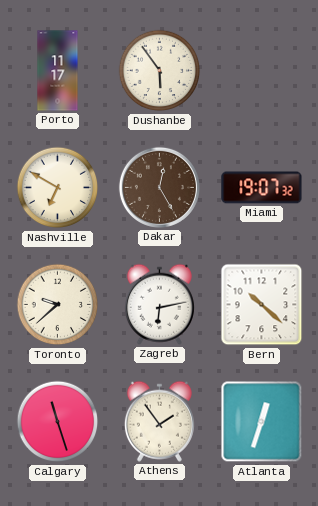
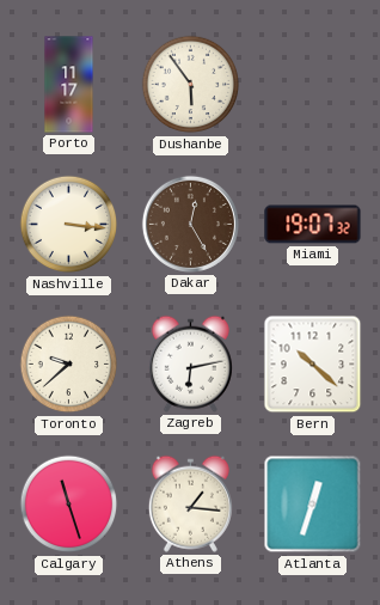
Nashville: 6:50 -> 3:16 (69, 225)
Athens: 1:54 -> 1:16 (190, 503)
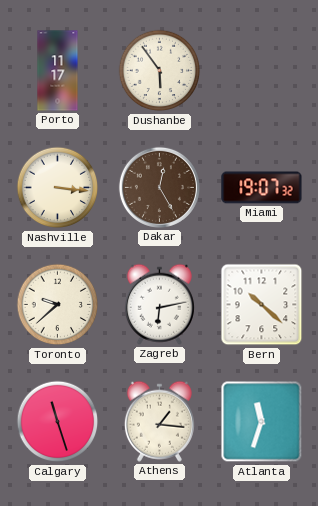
Atlanta: 12:33 -> 11:33 (262, 422)
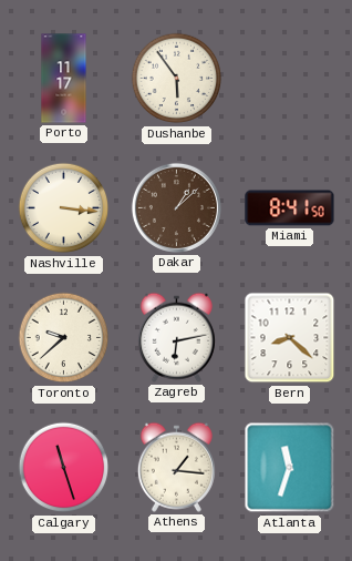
Dakar: 12:25 -> 1:08 (176, 207)
Miami: 19:07 -> 8:41 (290, 208)
Bern: 10:22 -> 8:22 (290, 338)
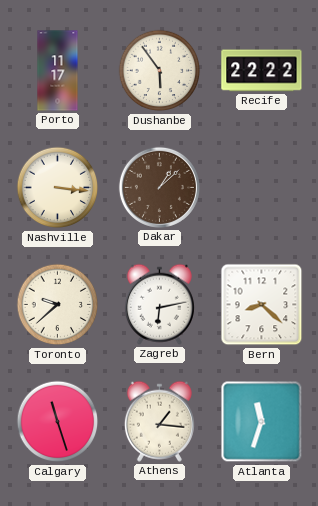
Recife: none -> 22:22 (262, 71)
Miami: 8:41 -> none (290, 208)
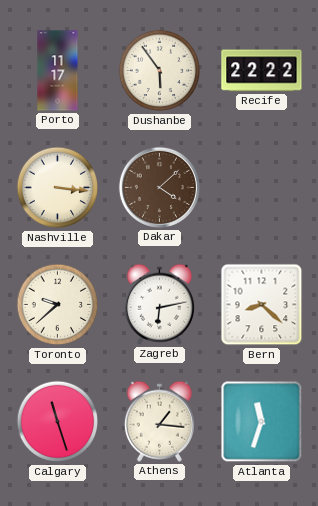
Dakar: 1:08 -> 4:08 (159, 187)
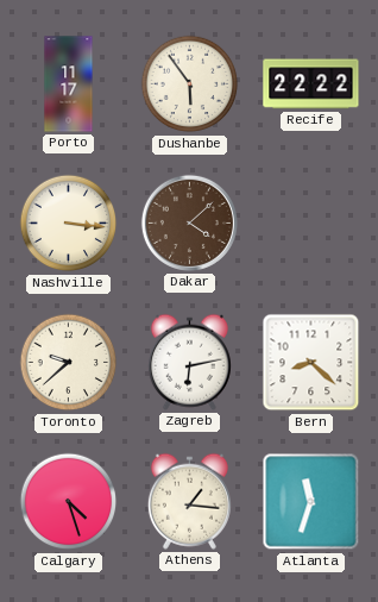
Calgary: 11:27 -> 4:27 (69, 502)
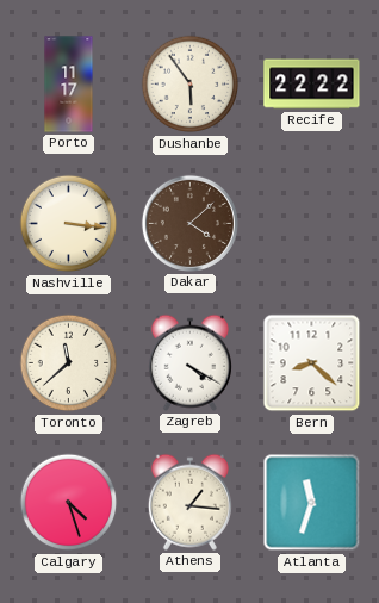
Toronto: 9:38 -> 11:38 (69, 363)
Zagreb: 6:13 -> 4:20 (189, 362)
